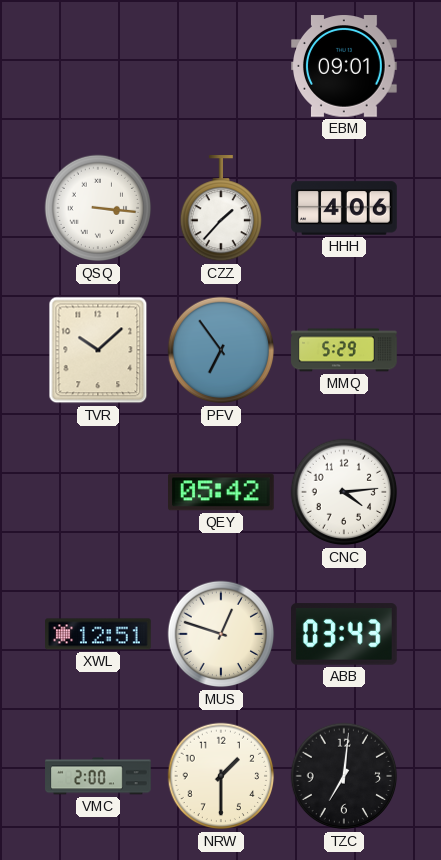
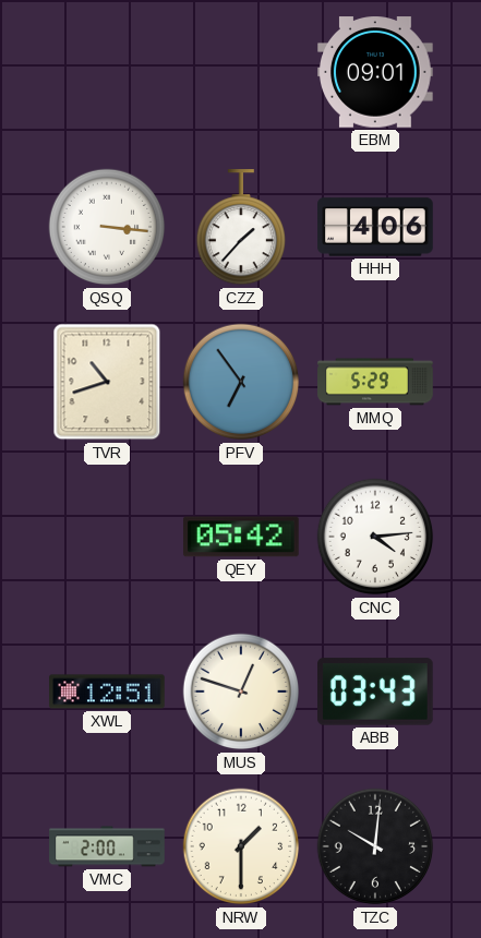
TVR: 10:08 -> 10:42 (107, 382)
TZC: 7:01 -> 10:01 (375, 846)
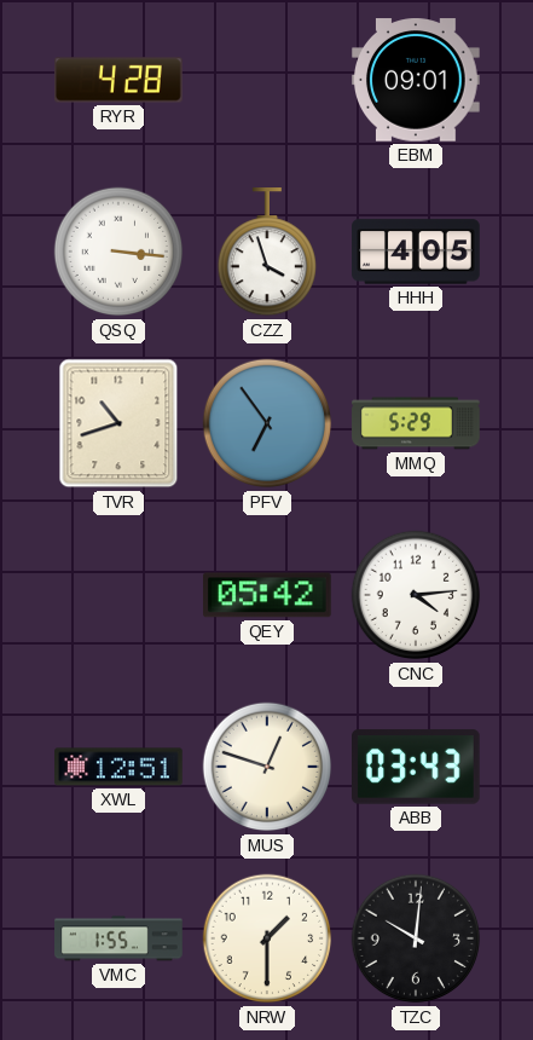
RYR: none -> 4:28 (120, 80)
CZZ: 1:37 -> 3:57 (266, 253)
HHH: 4:06 -> 4:05 (416, 252)
VMC: 2:00 -> 1:55 (118, 938)
